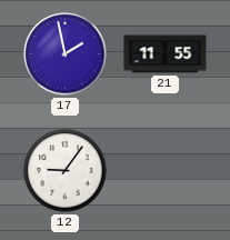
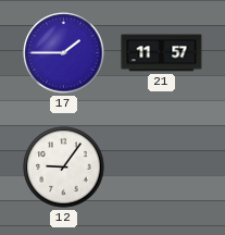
17: 1:58 -> 1:45 (64, 53)
21: 11:55 -> 11:57 (162, 53)
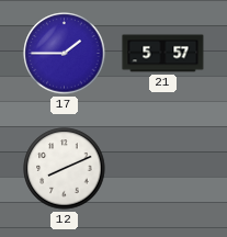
21: 11:57 -> 5:57 (163, 54)
12: 9:06 -> 8:11 (65, 169)
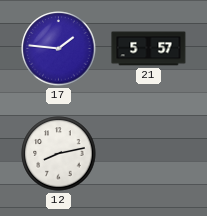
17: 1:45 -> 1:46 (59, 49)
12: 8:11 -> 8:13 (59, 154)
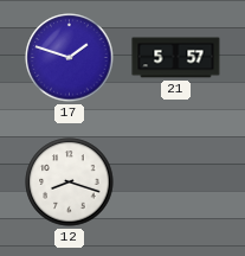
17: 1:46 -> 1:48 (70, 58)
12: 8:13 -> 8:18 (70, 183)
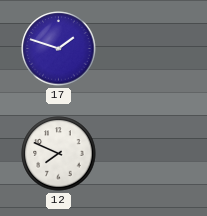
21: 5:57 -> none (176, 58)
12: 8:18 -> 7:49 (59, 154)
